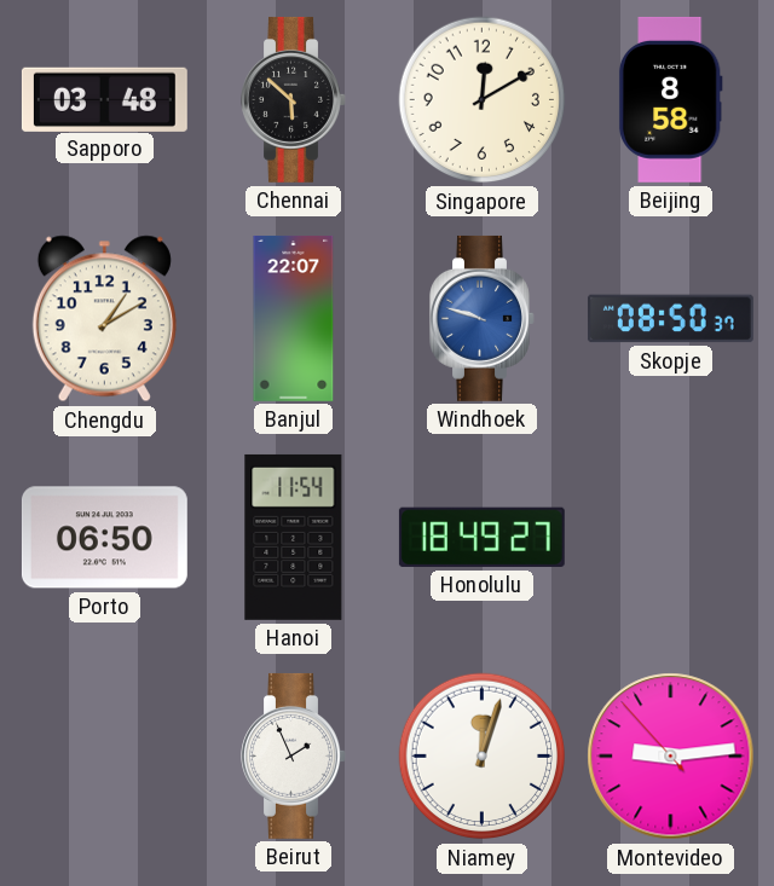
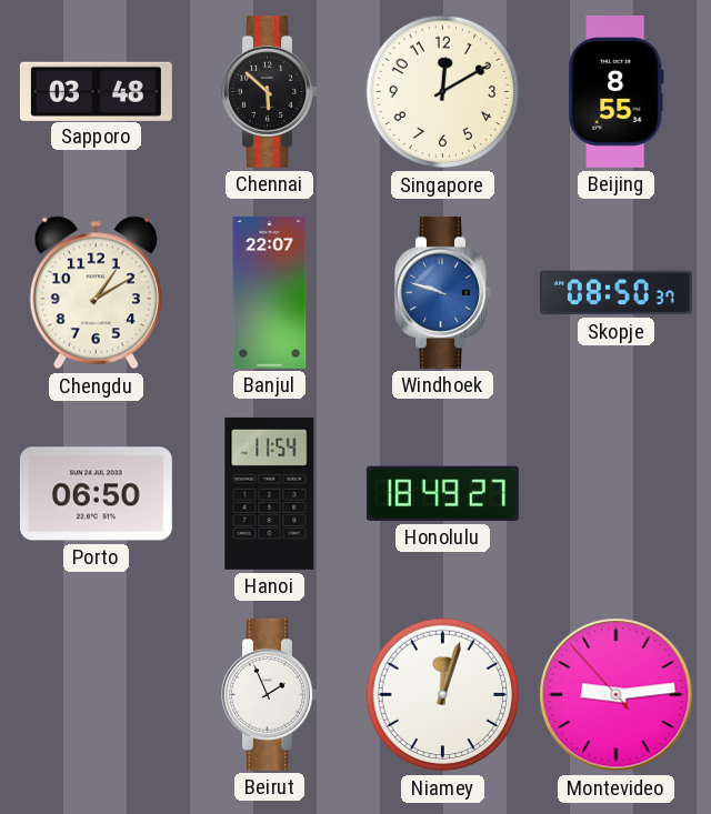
Beijing: 8:58 -> 8:55 (615, 91)
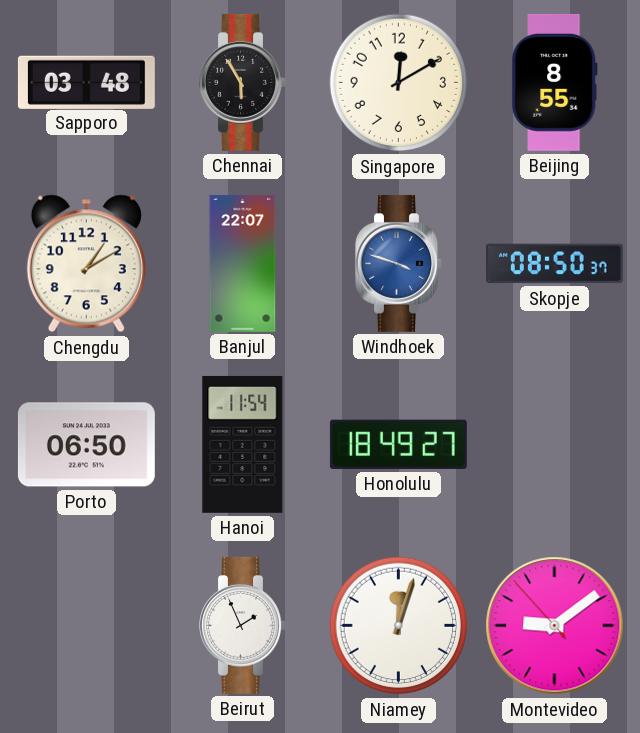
Chennai: 5:52 -> 5:55 (243, 82)
Windhoek: 9:48 -> 3:48 (399, 263)
Montevideo: 9:13 -> 9:08 (555, 626)
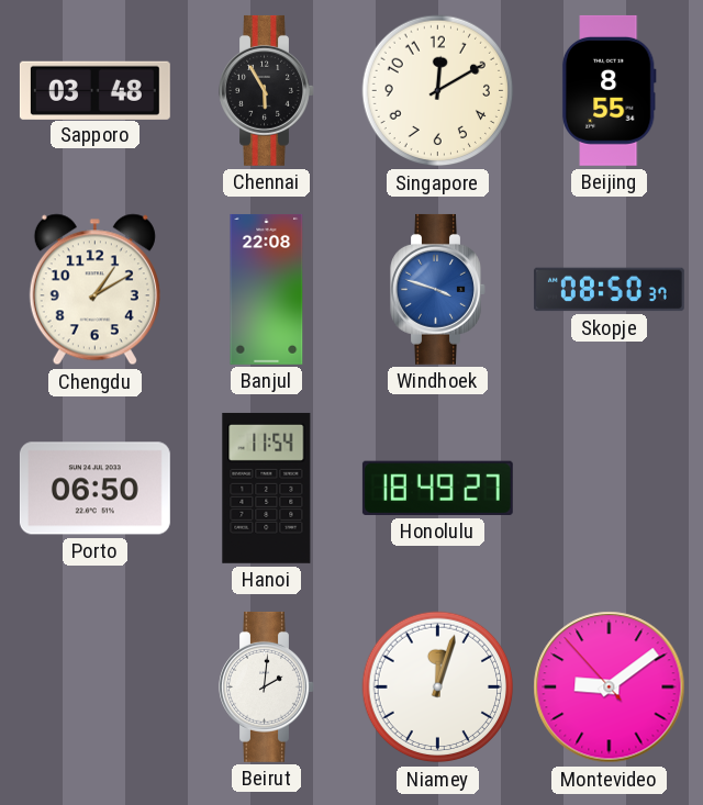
Banjul: 22:07 -> 22:08 (267, 289)
Beirut: 1:56 -> 2:01 (267, 686)
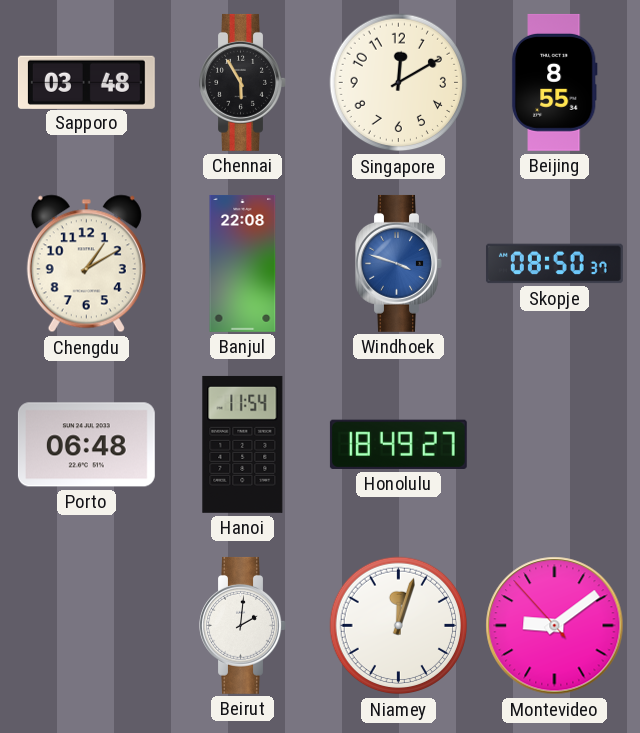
Porto: 06:50 -> 06:48 (86, 445)
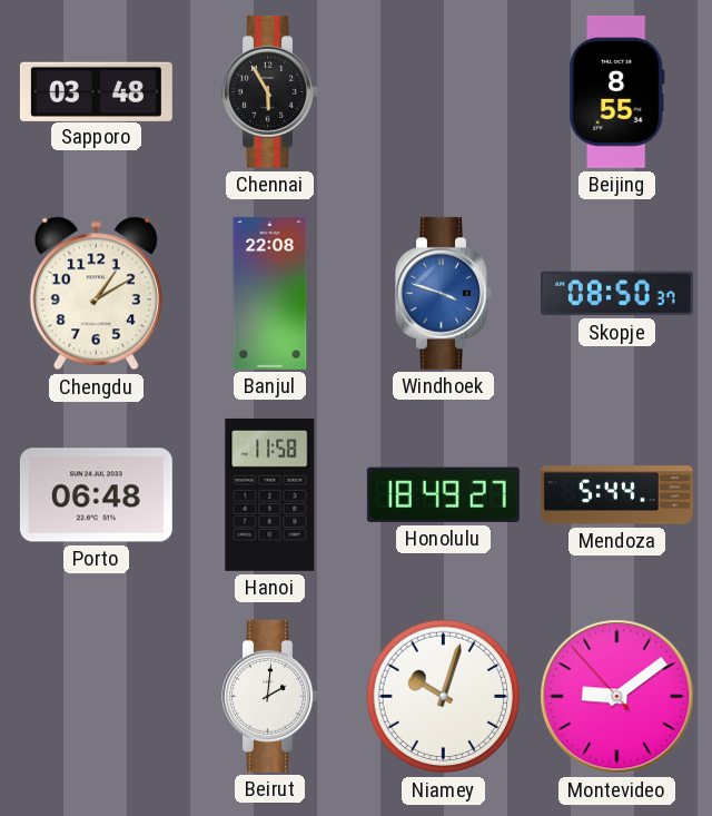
Singapore: 12:10 -> none (399, 83)
Hanoi: 11:54 -> 11:58 (270, 494)
Mendoza: none -> 5:44 (616, 495)
Niamey: 12:03 -> 10:03 (444, 697)
